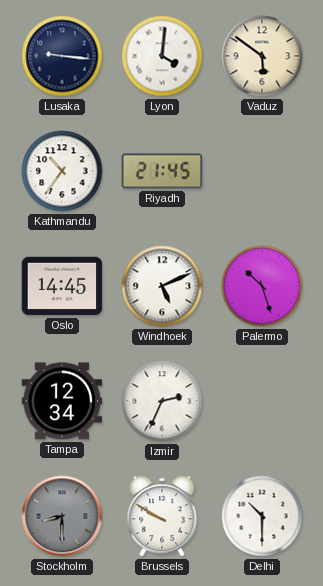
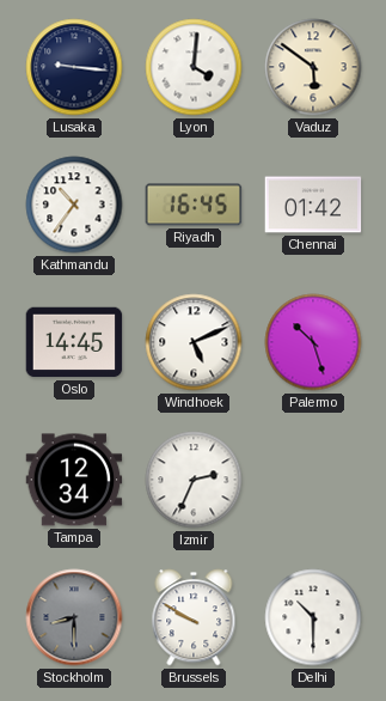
Riyadh: 21:45 -> 16:45 (194, 205)
Chennai: none -> 01:42 (313, 205)
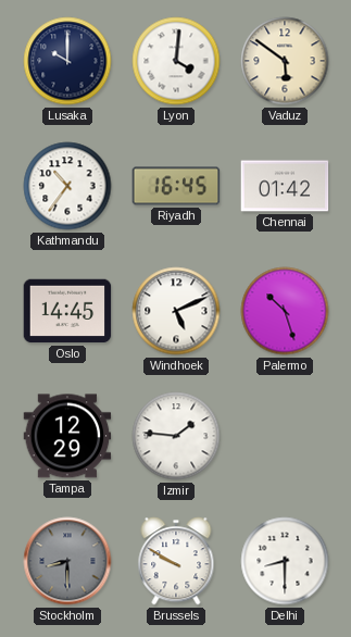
Lusaka: 9:16 -> 10:00 (67, 61)
Tampa: 12:34 -> 12:29 (67, 436)
Izmir: 2:34 -> 1:46 (176, 436)
Delhi: 10:30 -> 8:30 (285, 561)
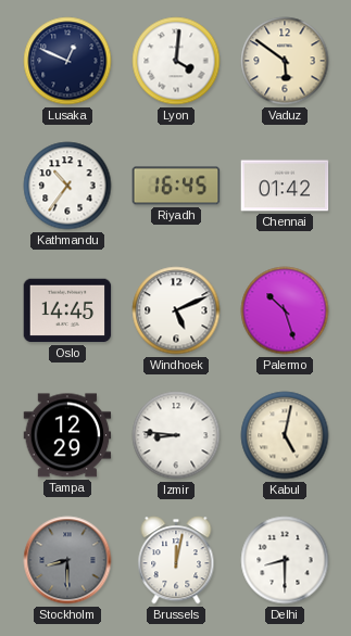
Lusaka: 10:00 -> 12:49 (67, 61)
Izmir: 1:46 -> 8:46 (176, 435)
Kabul: none -> 5:02 (285, 435)
Brussels: 9:50 -> 12:02 (176, 560)
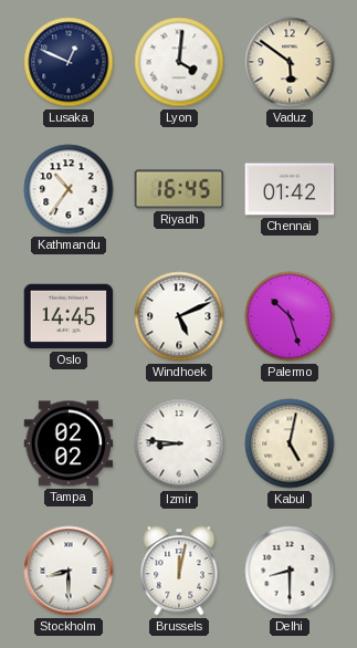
Tampa: 12:29 -> 02:02 (69, 443)
Stockholm dial: grey -> white (69, 571)
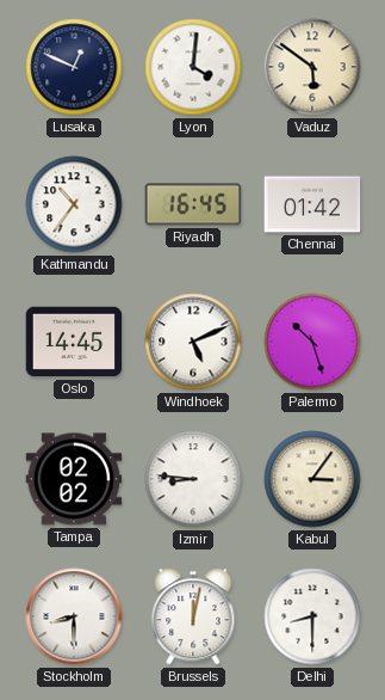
Kabul: 5:02 -> 3:06 (312, 479)
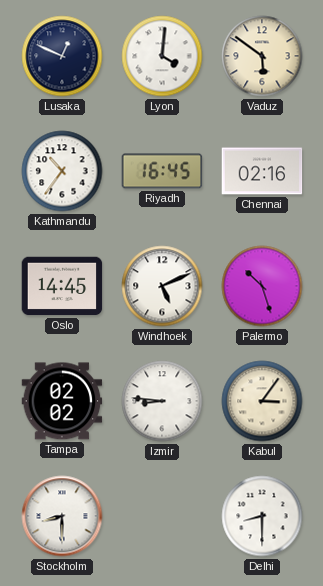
Chennai: 01:42 -> 02:16 (262, 171)
Brussels: 12:02 -> none (193, 616)
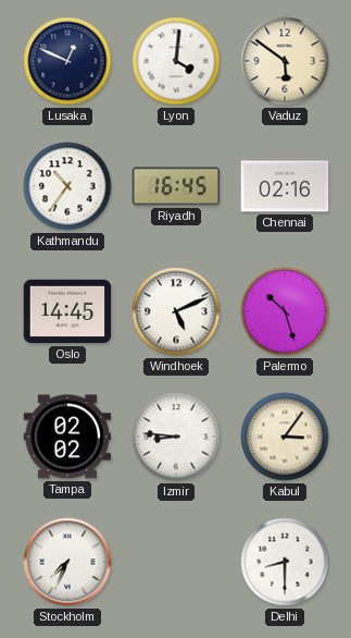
Stockholm: 8:30 -> 7:34 (67, 562)
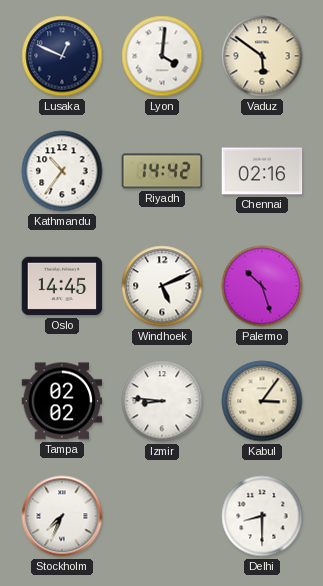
Riyadh: 16:45 -> 14:42 (162, 171)
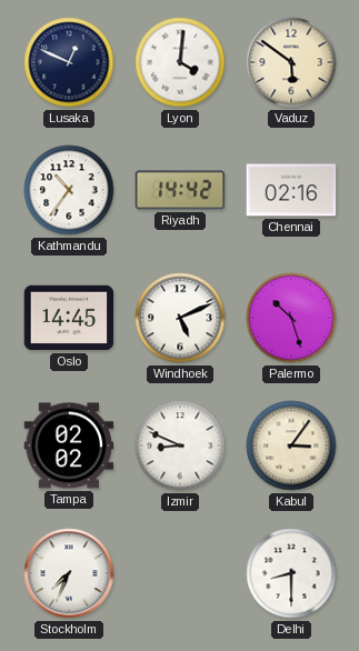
Izmir: 8:46 -> 8:49 (180, 445)
